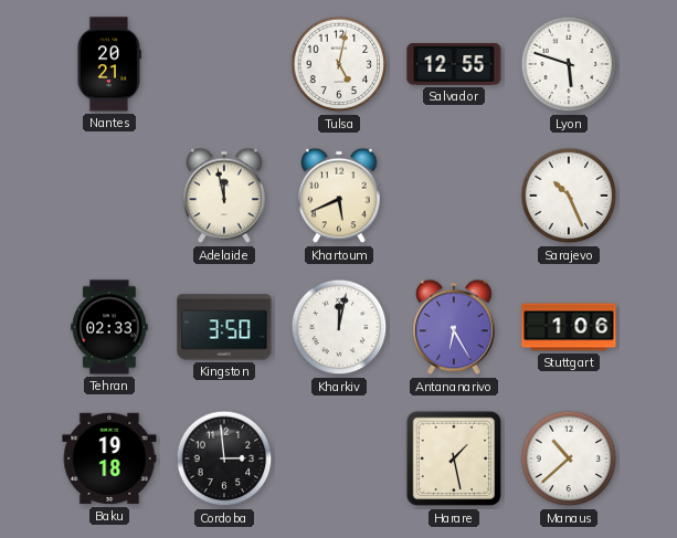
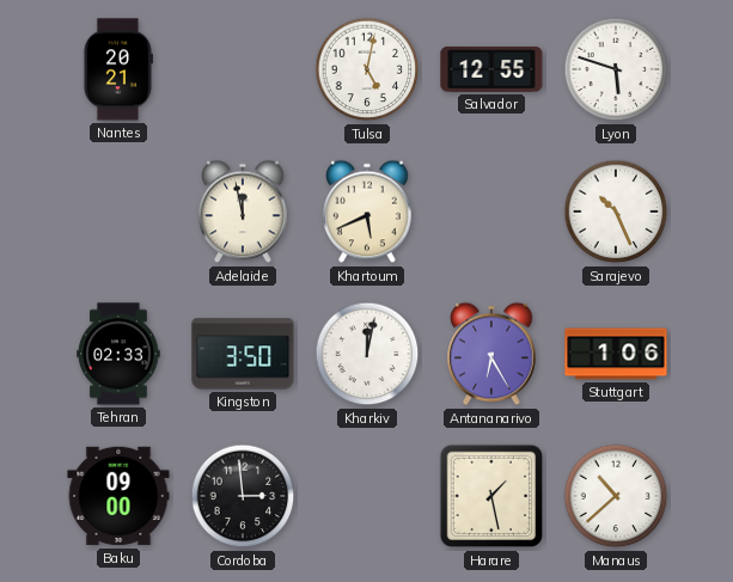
Baku: 19:18 -> 09:00 (118, 496)
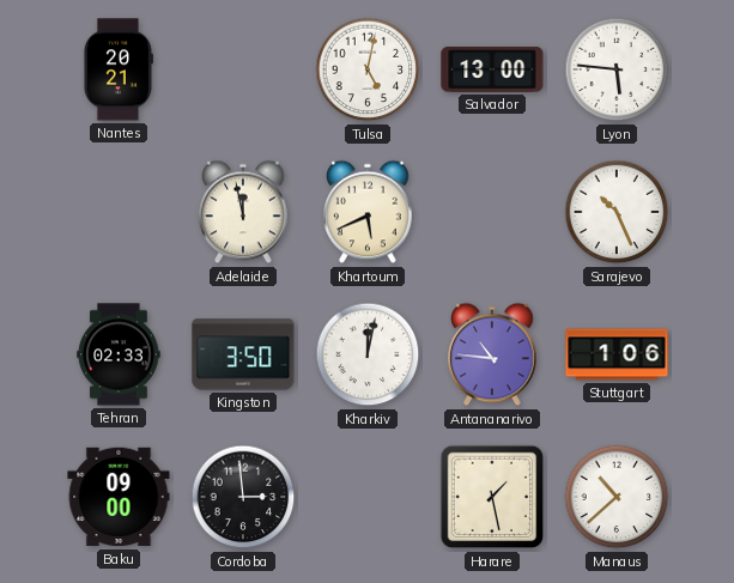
Salvador: 12:55 -> 13:00 (492, 69)
Lyon: 5:48 -> 5:46 (617, 69)
Antananarivo: 6:25 -> 10:46 (492, 354)
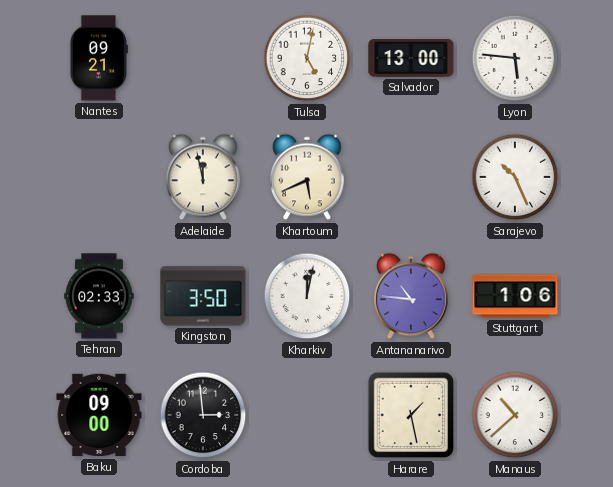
Nantes: 20:21 -> 09:21 (98, 58)
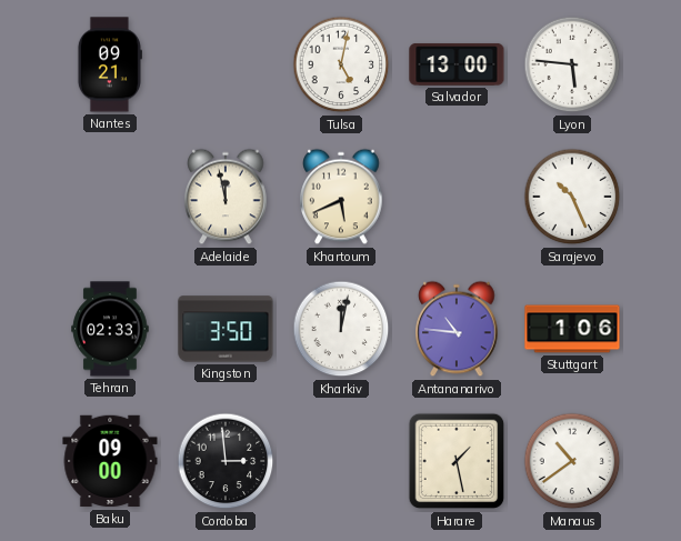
Manaus: 10:38 -> 10:39 (572, 461)
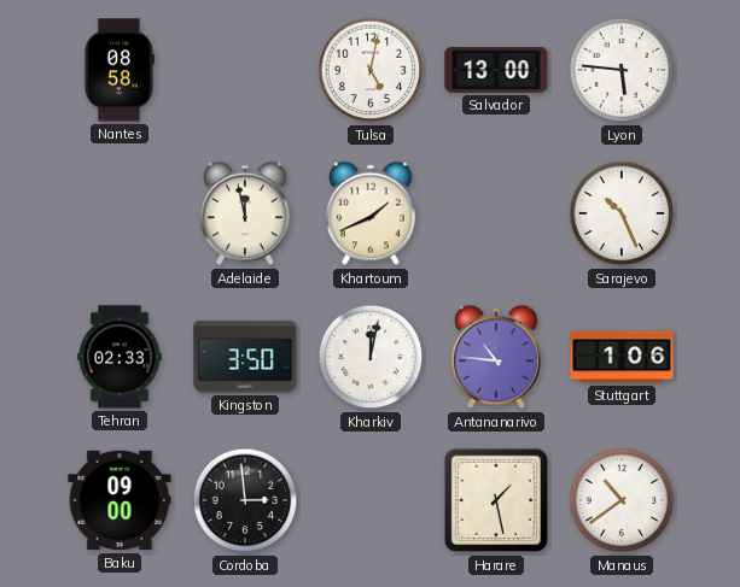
Nantes: 09:21 -> 08:58 (118, 70)
Khartoum: 5:41 -> 1:41 (371, 213)
